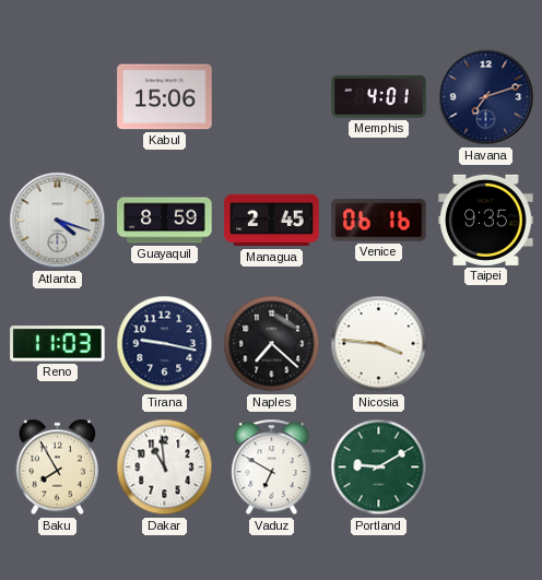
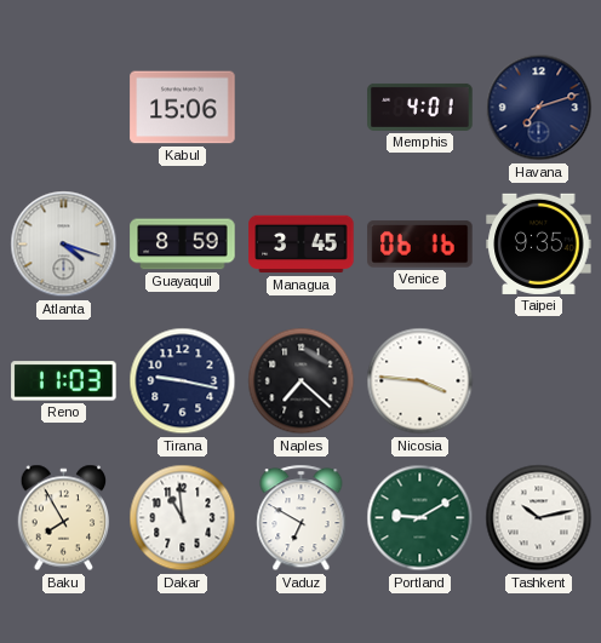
Managua: 2:45 -> 3:45 (302, 245)
Tashkent: none -> 10:13 (539, 518)
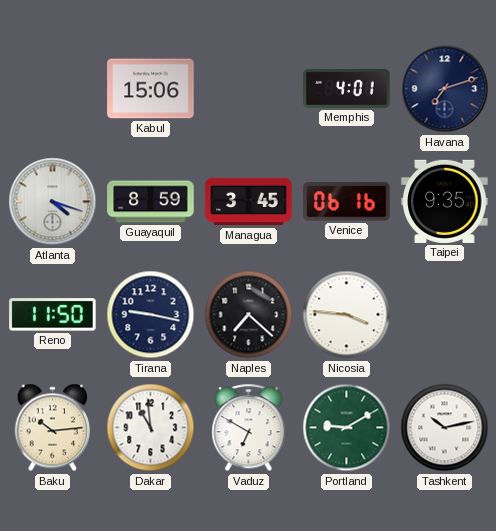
Reno: 11:03 -> 11:50 (53, 315)
Baku: 7:55 -> 10:14 (53, 428)
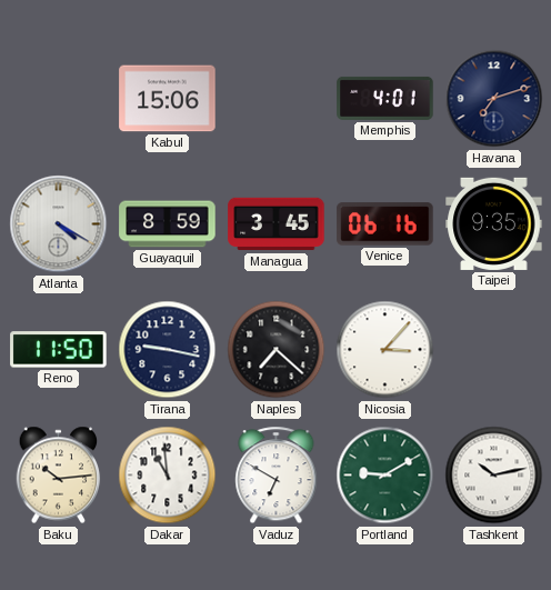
Atlanta: 4:18 -> 4:20 (59, 224)
Nicosia: 3:46 -> 3:07 (385, 350)
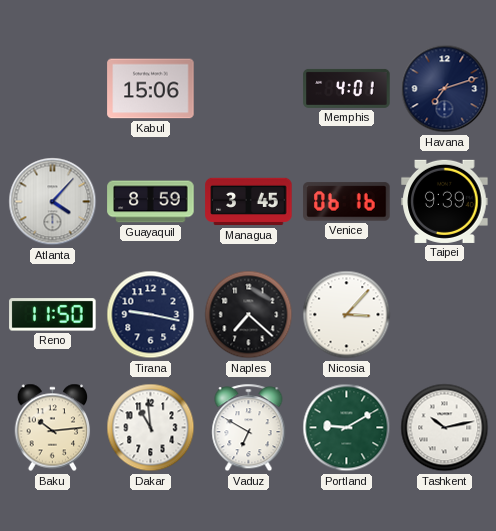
Atlanta: 4:20 -> 4:07 (53, 202)
Taipei: 9:35 -> 9:39 (445, 201)
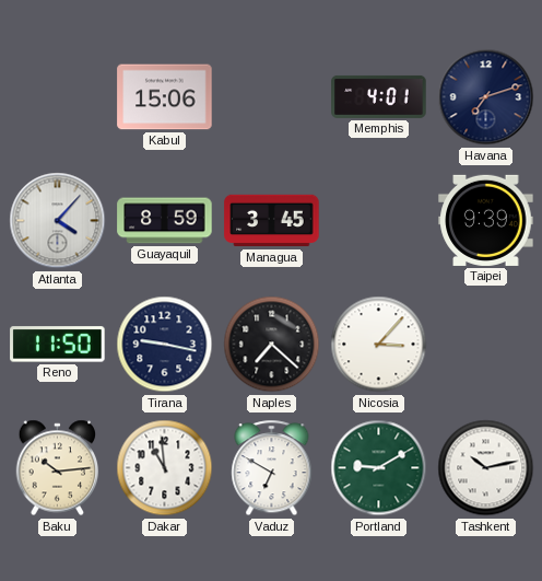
Venice: 06:16 -> none (347, 202)
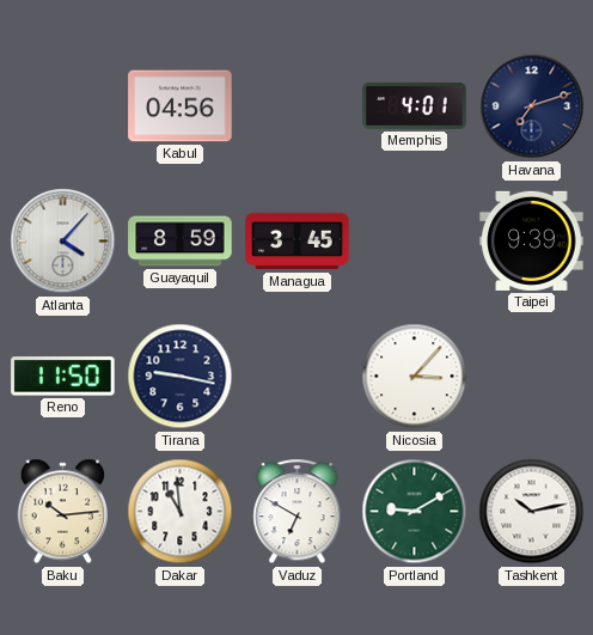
Kabul: 15:06 -> 04:56 (181, 106)
Naples: 7:22 -> none (272, 345)
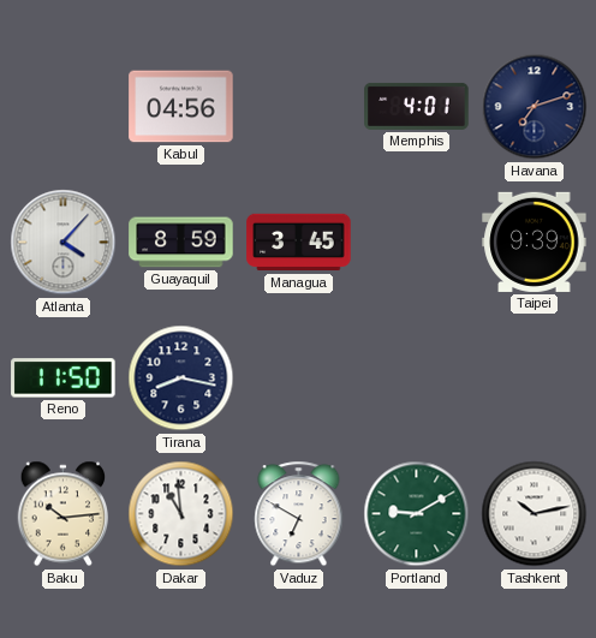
Tirana: 9:17 -> 8:17 (181, 378)
Nicosia: 3:07 -> none (415, 377)
